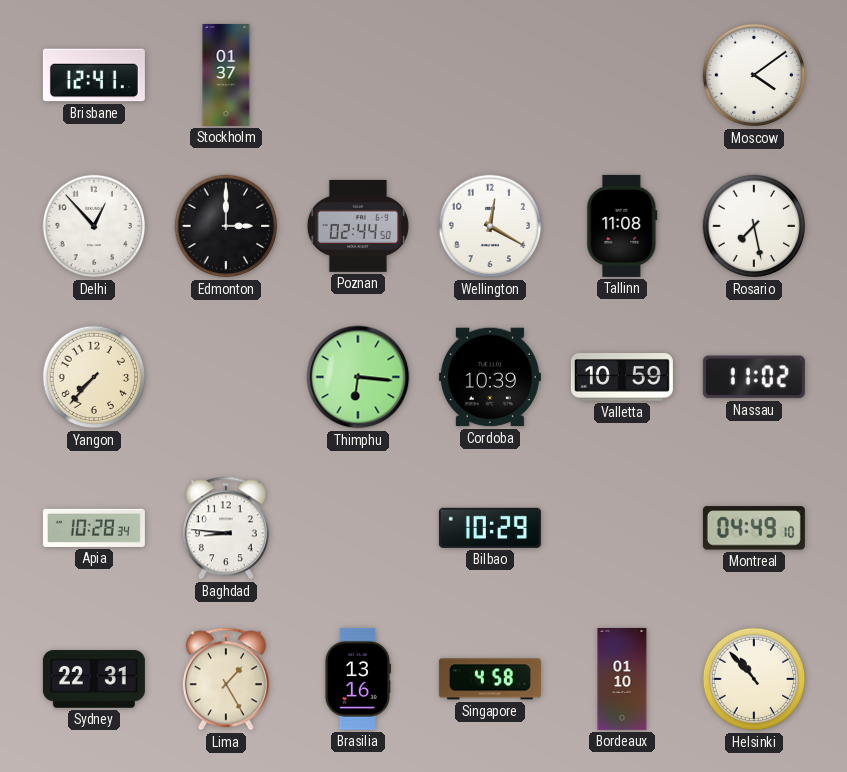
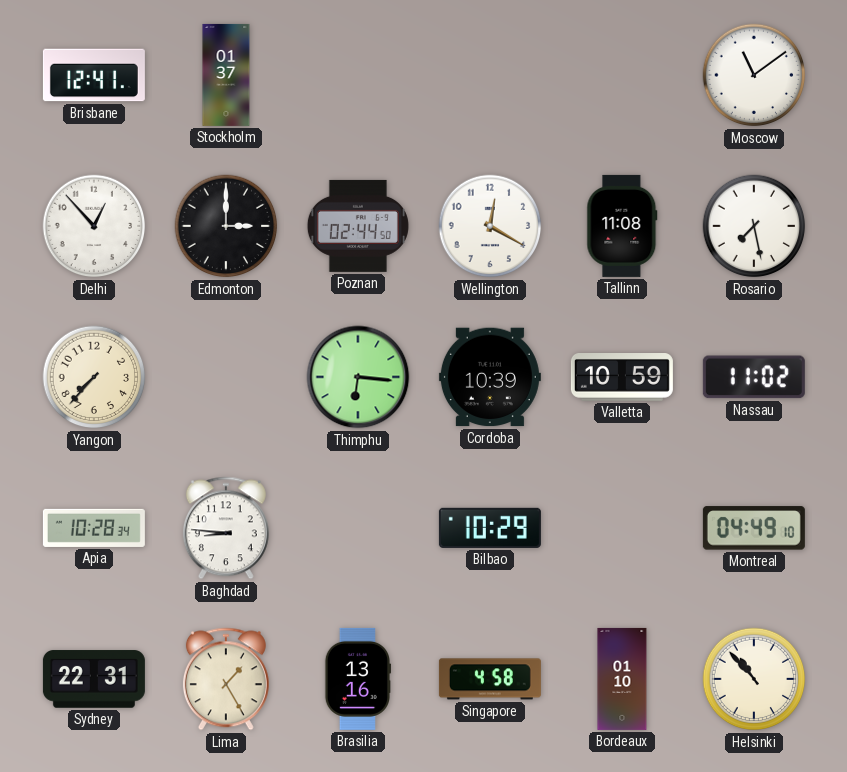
Moscow: 4:09 -> 11:09 (754, 75)
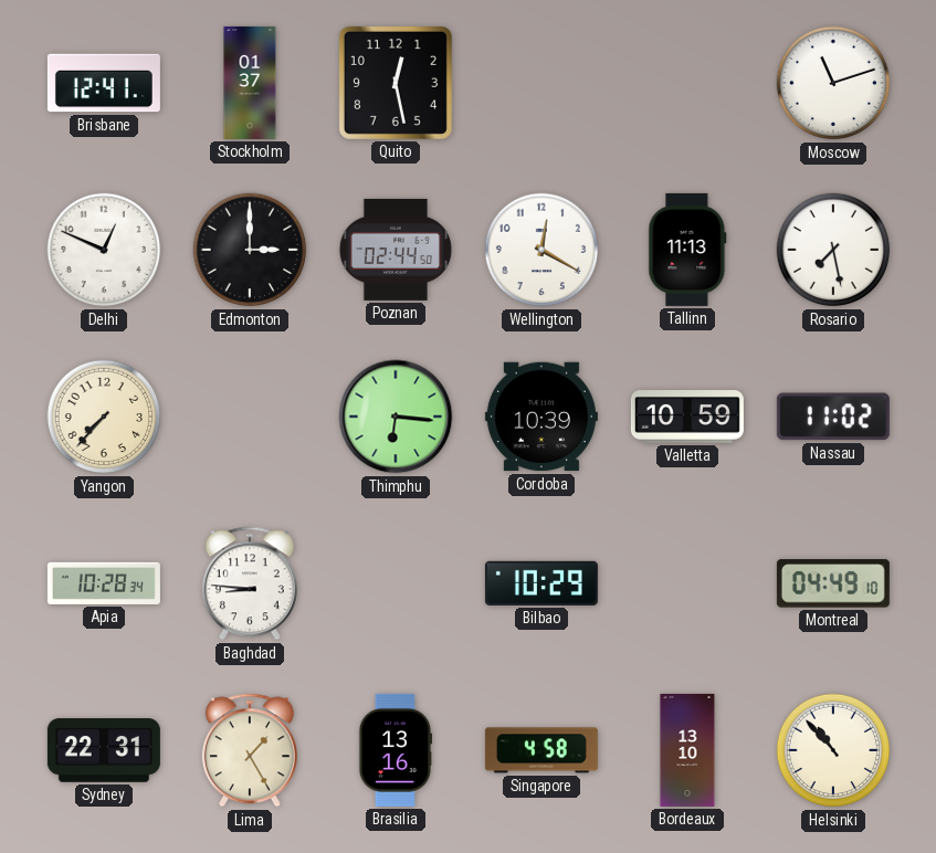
Quito: none -> 12:28 (396, 83)
Moscow: 11:09 -> 11:12 (833, 83)
Delhi: 12:53 -> 12:49 (104, 250)
Tallinn: 11:08 -> 11:13 (687, 250)
Bordeaux: 01:10 -> 13:10 (687, 750)
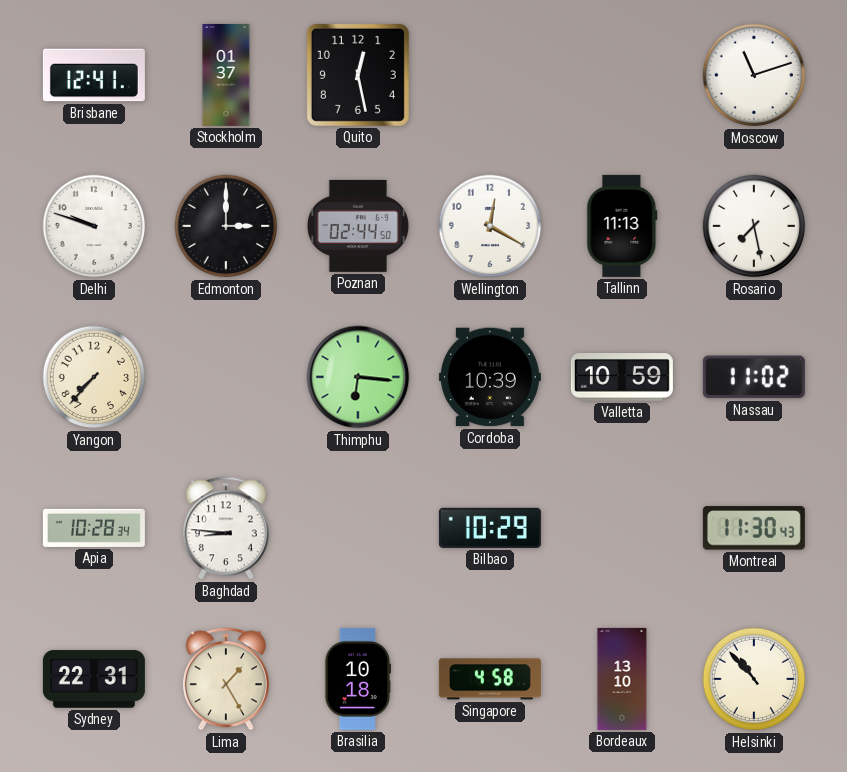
Delhi: 12:49 -> 9:48 (94, 226)
Montreal: 04:49 -> 11:30 (754, 528)
Brasilia: 13:16 -> 10:18 (357, 679)
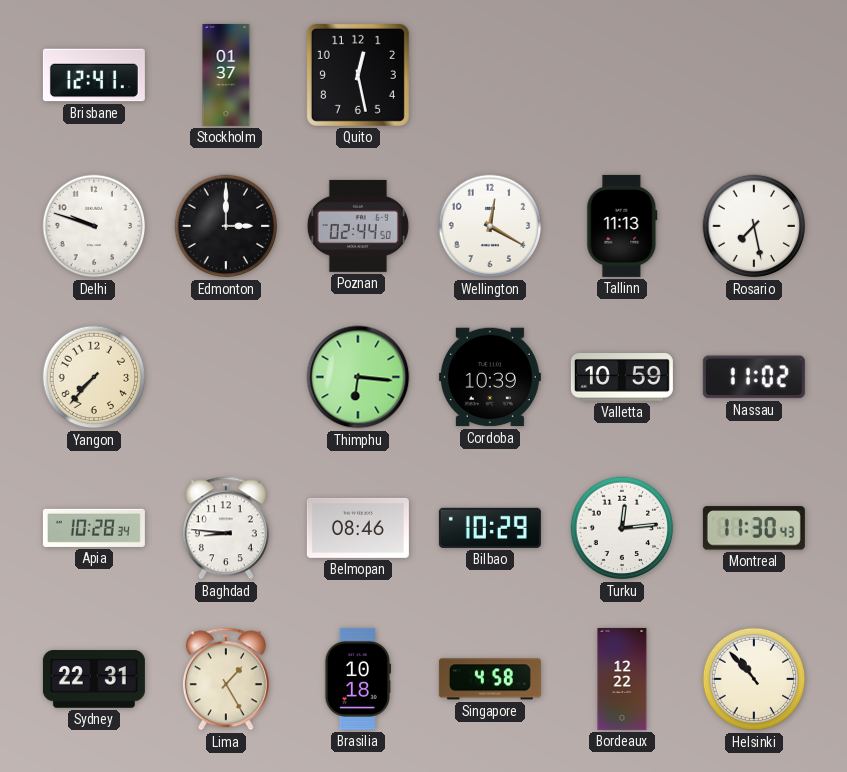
Moscow: 11:12 -> none (754, 75)
Belmopan: none -> 08:46 (358, 528)
Turku: none -> 12:14 (622, 528)
Bordeaux: 13:10 -> 12:22 (622, 679)
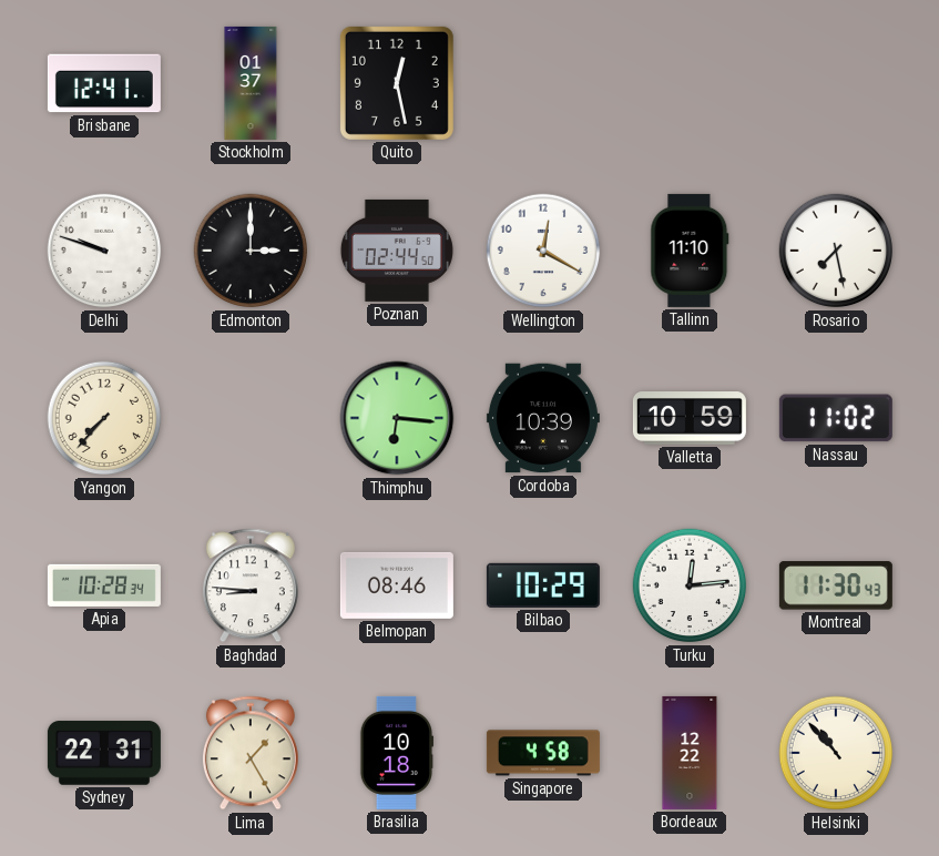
Tallinn: 11:13 -> 11:10 (690, 251)
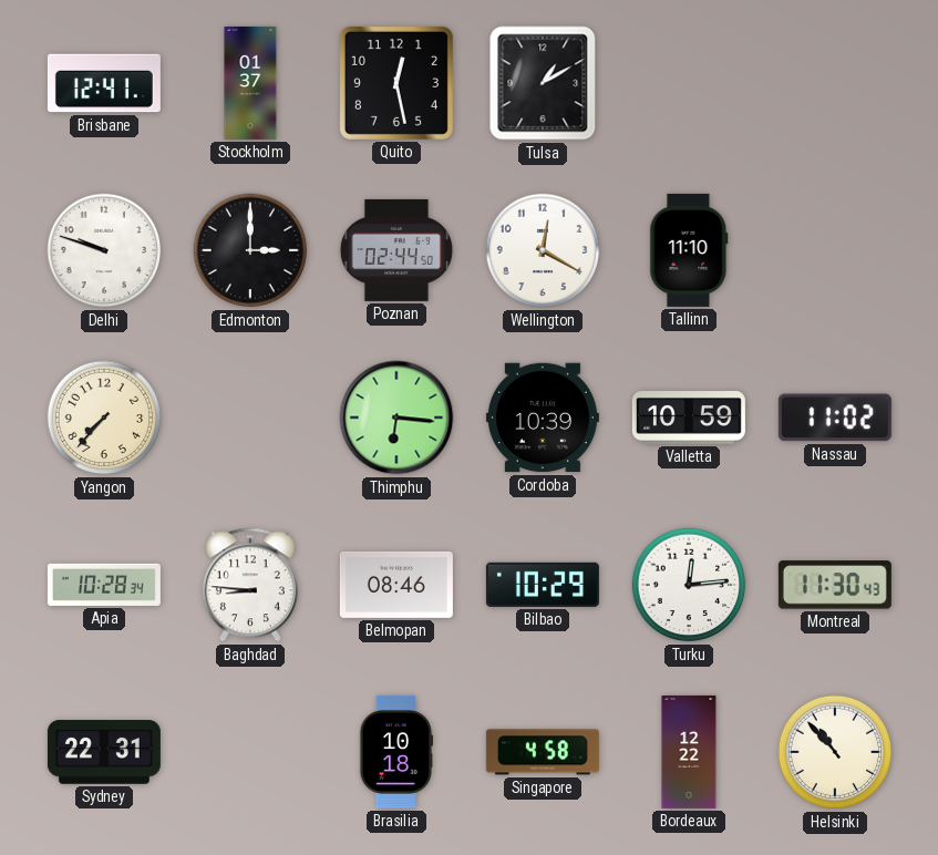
Tulsa: none -> 1:10 (543, 83)
Rosario: 7:28 -> none (836, 251)
Lima: 1:25 -> none (251, 753)
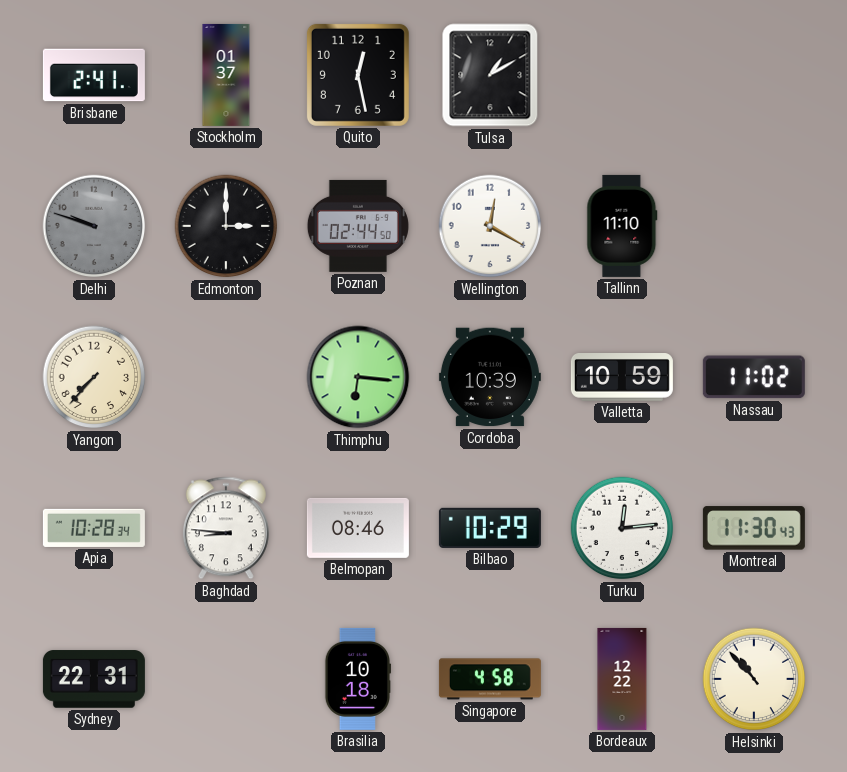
Brisbane: 12:41 -> 2:41 (94, 75)
Delhi dial: white -> grey (94, 226)
